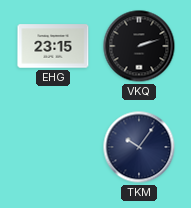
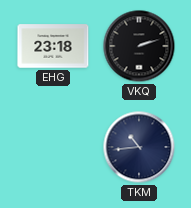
EHG: 23:15 -> 23:18 (53, 46)
TKM: 10:06 -> 10:44 (139, 147)
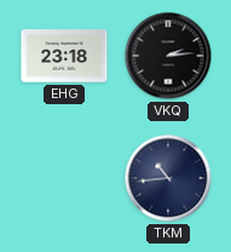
VKQ: 2:12 -> 2:14 (168, 56)
